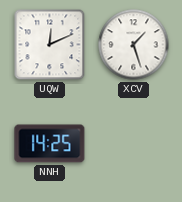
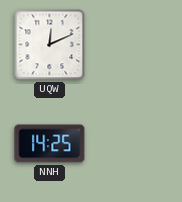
XCV: 1:27 -> none (134, 45)
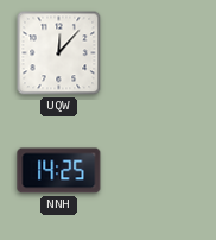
UQW: 12:11 -> 12:07 (59, 53)
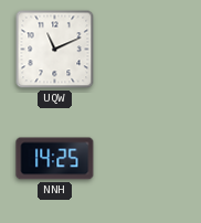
UQW: 12:07 -> 11:11 (55, 50)
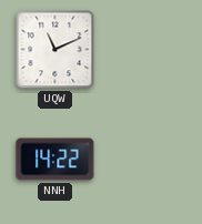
NNH: 14:25 -> 14:22 (55, 160)
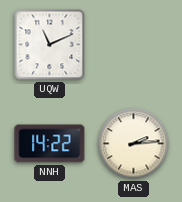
MAS: none -> 2:14 (134, 144)
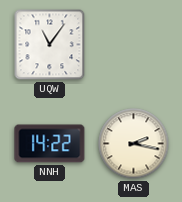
UQW: 11:11 -> 11:06 (50, 45)
MAS: 2:14 -> 2:17 (134, 144)
